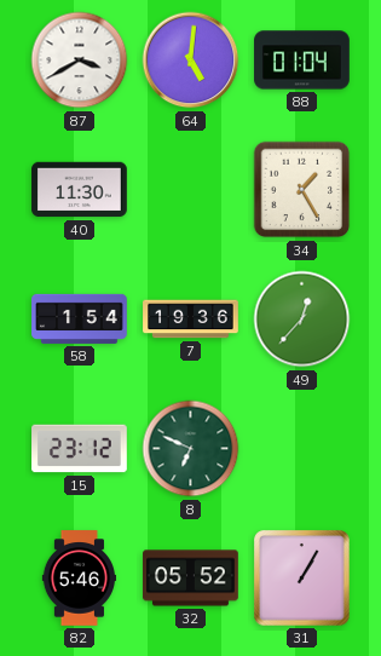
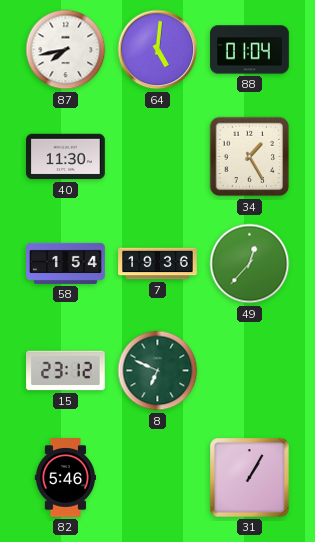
87: 3:40 -> 7:43 (66, 50)
32: 05:52 -> none (191, 579)
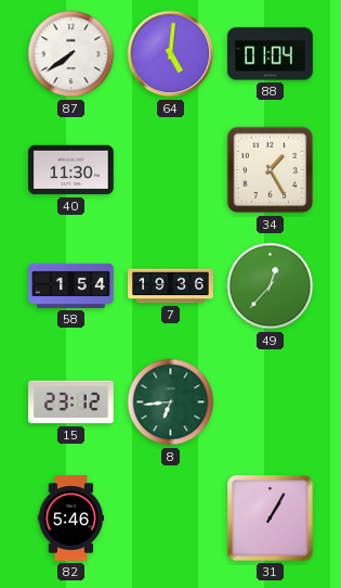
87: 7:43 -> 7:39 (71, 54)
8: 6:49 -> 6:44 (171, 402)
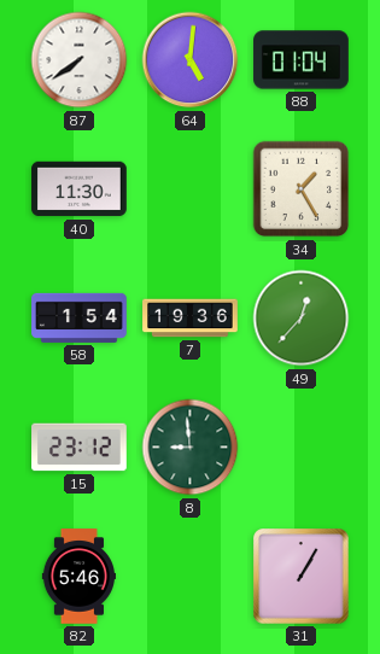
8: 6:44 -> 8:59 (191, 448)
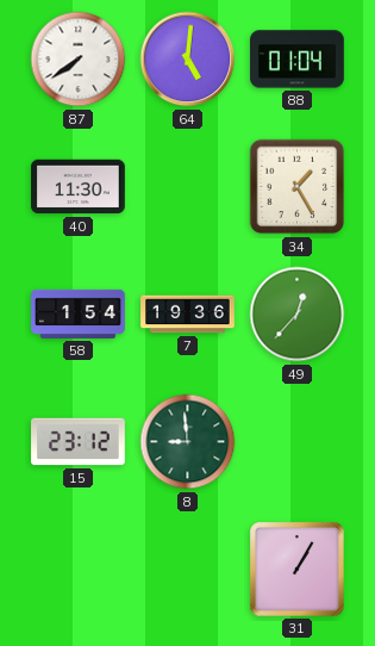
82: 5:46 -> none (78, 577)
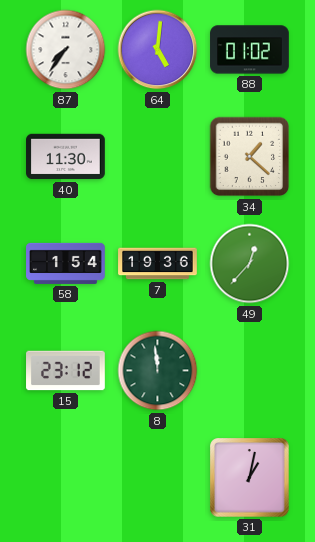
87: 7:39 -> 7:36 (66, 50)
88: 01:04 -> 01:02 (250, 50)
34: 1:25 -> 1:22 (250, 157)
8: 8:59 -> 11:59 (158, 371)
31: 1:05 -> 1:02 (250, 478)
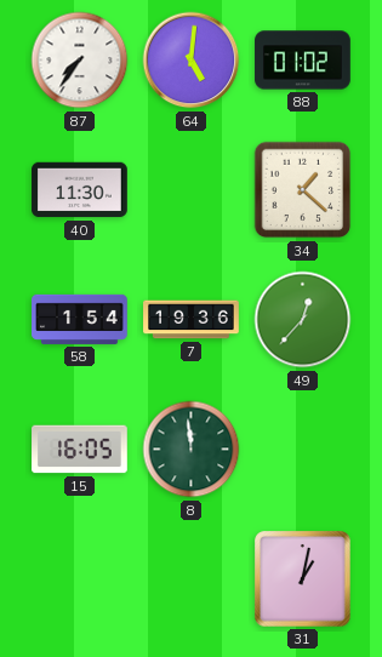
15: 23:12 -> 16:05 (80, 450)
